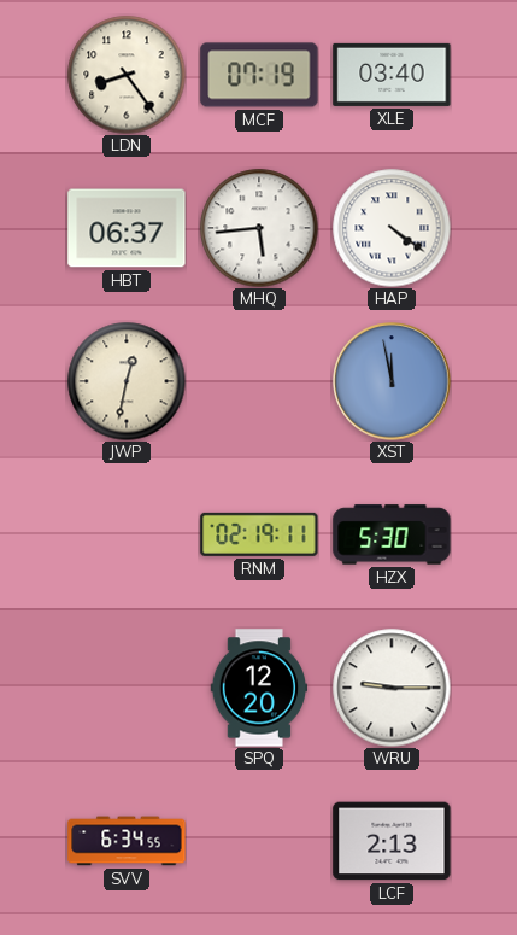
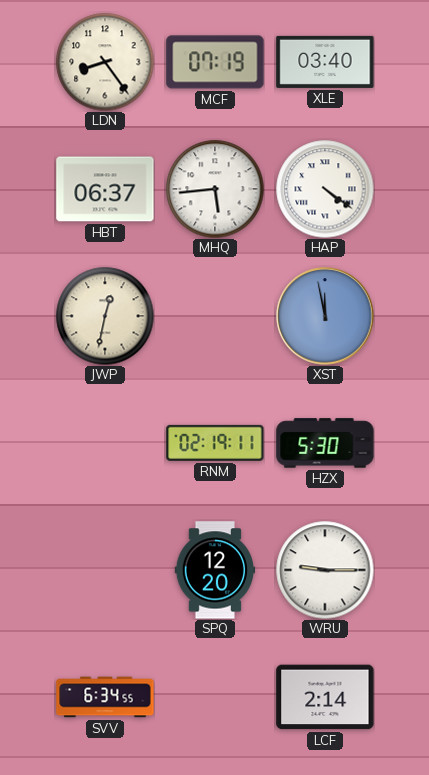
LCF: 2:13 -> 2:14 (325, 697)
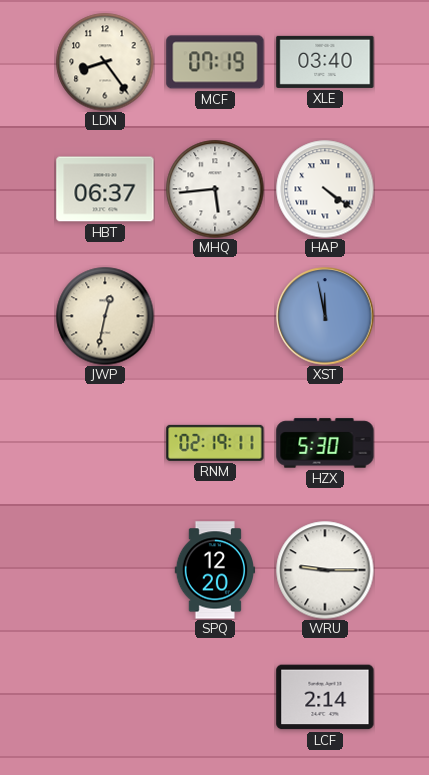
SVV: 6:34 -> none (105, 697)
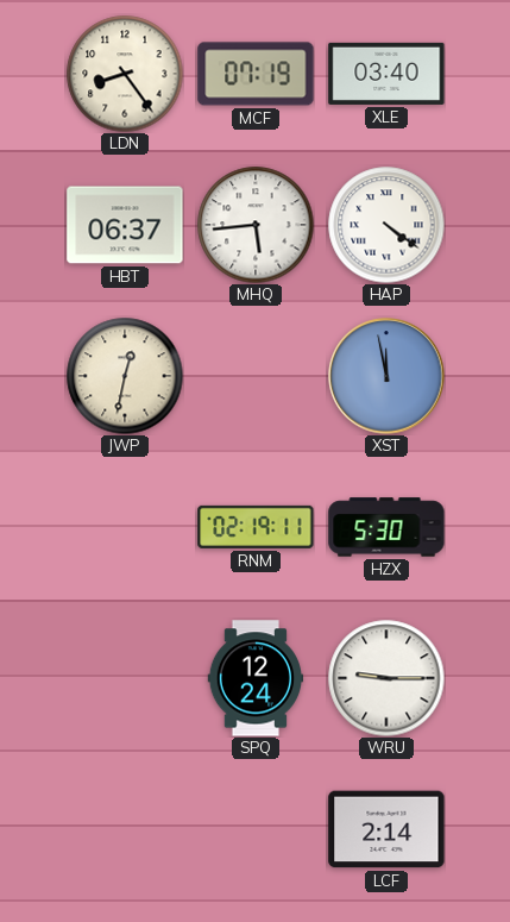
SPQ: 12:20 -> 12:24 (256, 678)
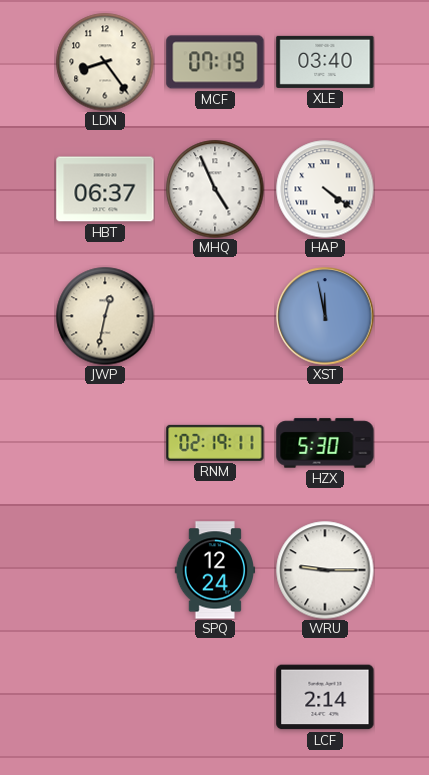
MHQ: 5:44 -> 4:56 (215, 189)
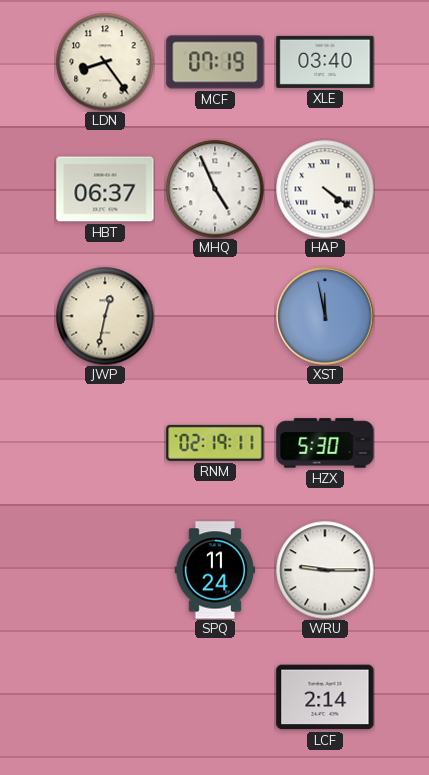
SPQ: 12:24 -> 11:24 (215, 570)
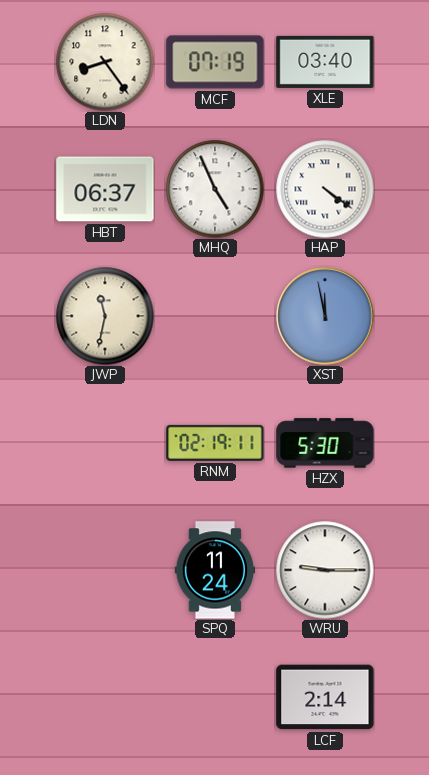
JWP: 12:32 -> 11:32 (105, 316)
